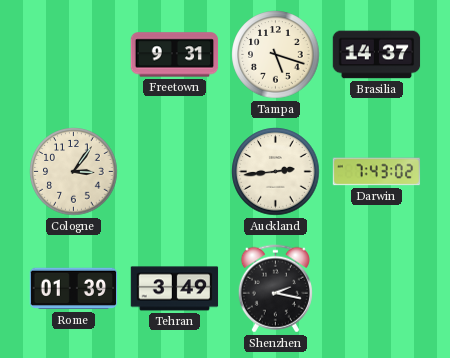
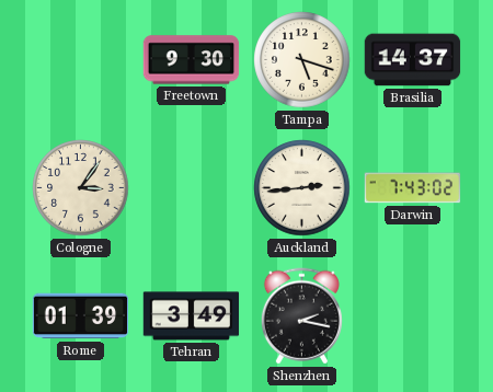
Freetown: 9:31 -> 9:30 (192, 60)
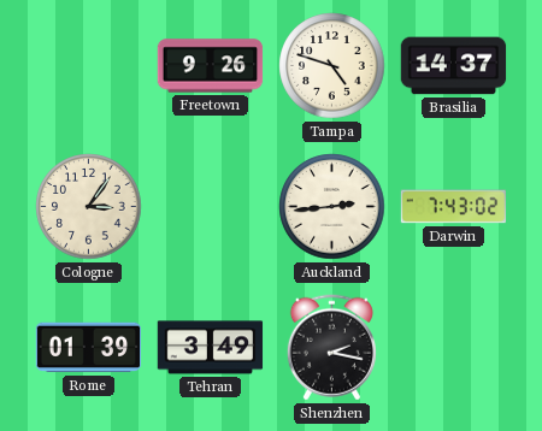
Freetown: 9:30 -> 9:26 (211, 66)
Tampa: 5:18 -> 4:48 (332, 66)
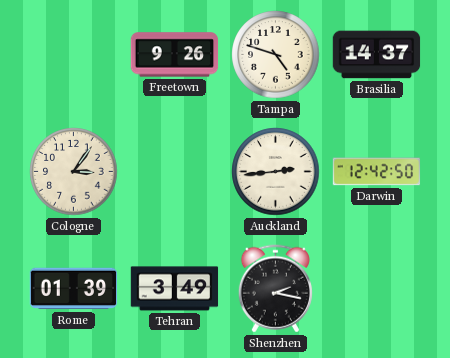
Darwin: 7:43 -> 12:42 (377, 172)
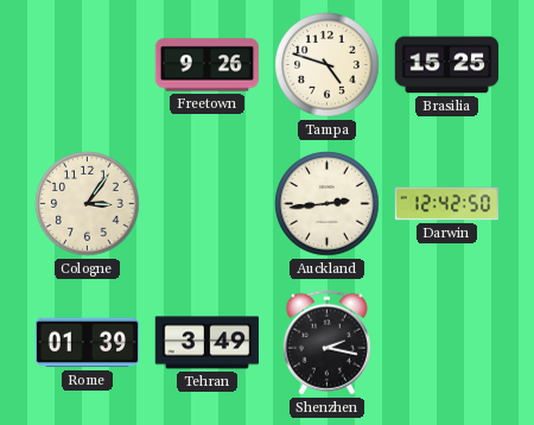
Brasilia: 14:37 -> 15:25 (447, 65)
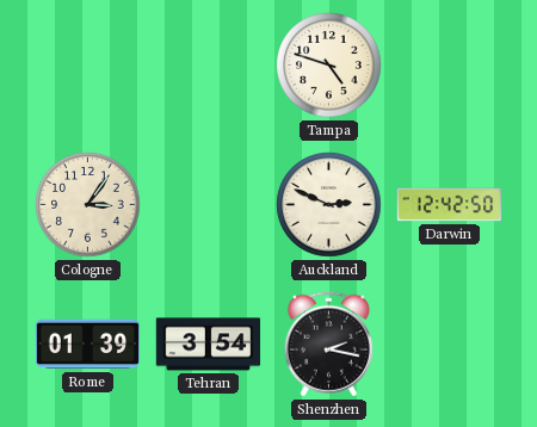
Freetown: 9:26 -> none (208, 65)
Brasilia: 15:25 -> none (447, 65)
Auckland: 2:44 -> 2:49 (329, 205)
Tehran: 3:49 -> 3:54 (209, 345)
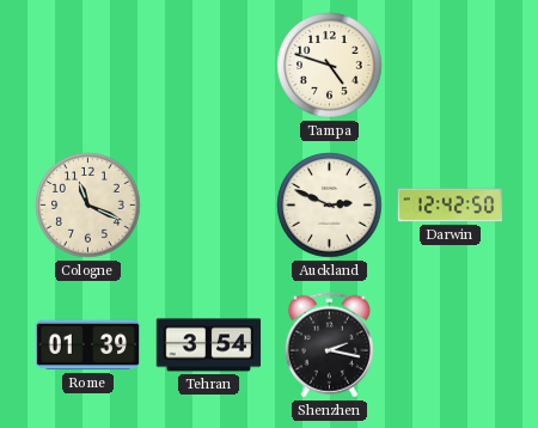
Cologne: 3:06 -> 11:19 (88, 206)
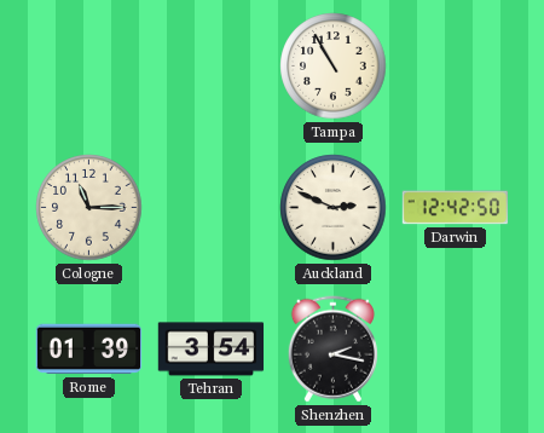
Tampa: 4:48 -> 10:55 (334, 67)
Cologne: 11:19 -> 11:15 (89, 208)
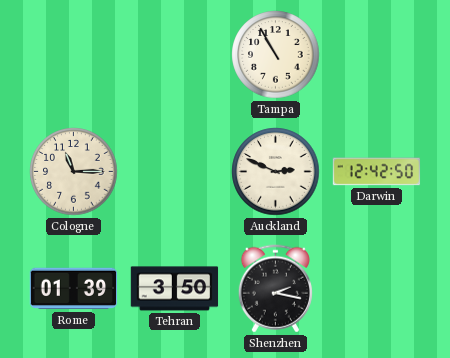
Tehran: 3:54 -> 3:50 (175, 289)
